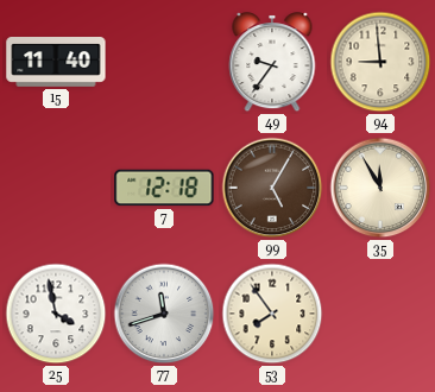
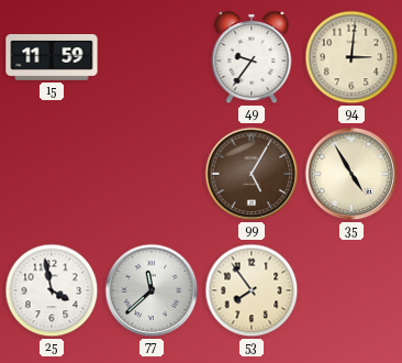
15: 11:40 -> 11:59 (52, 58)
94: 8:59 -> 3:01 (351, 57)
7: 12:18 -> none (164, 188)
35: 11:55 -> 4:55 (351, 174)
77: 11:42 -> 11:38 (152, 290)
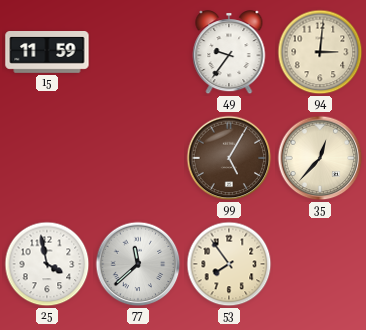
35: 4:55 -> 12:37 (320, 158)
